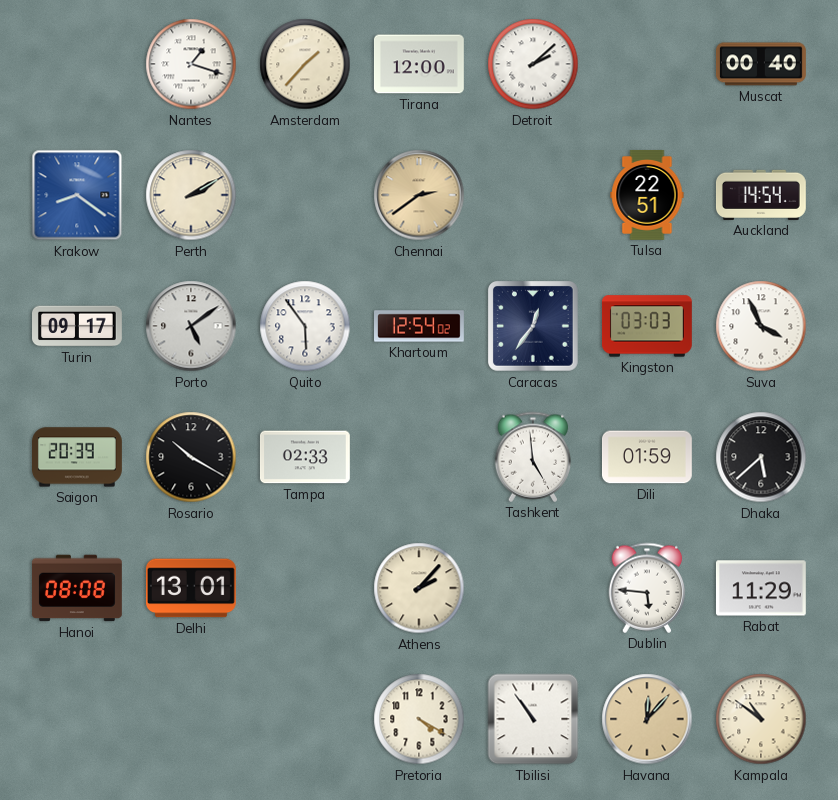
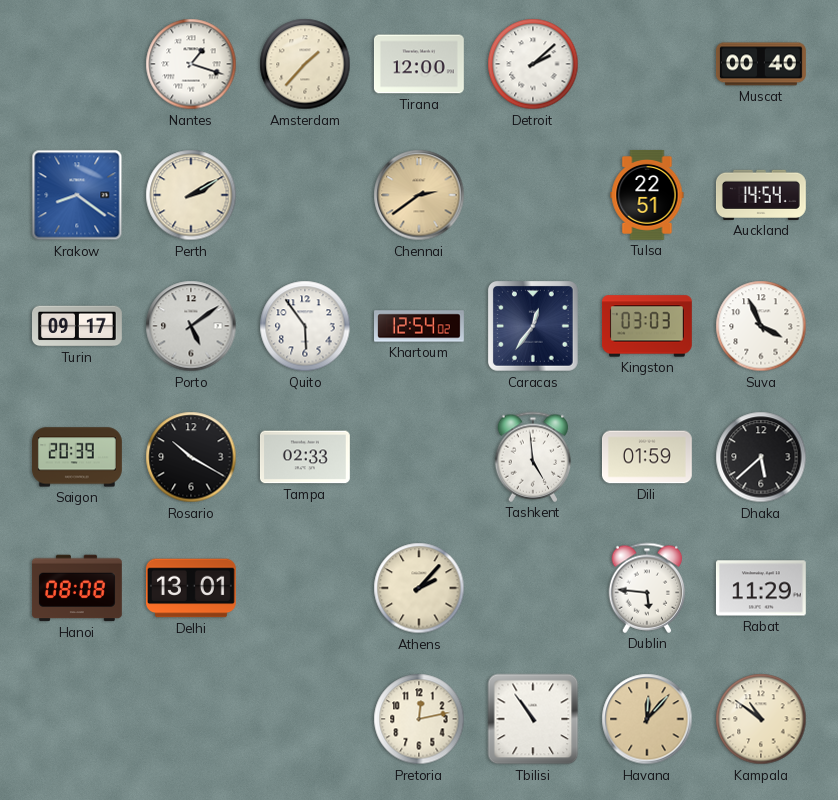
Pretoria: 4:20 -> 12:13 (419, 719)
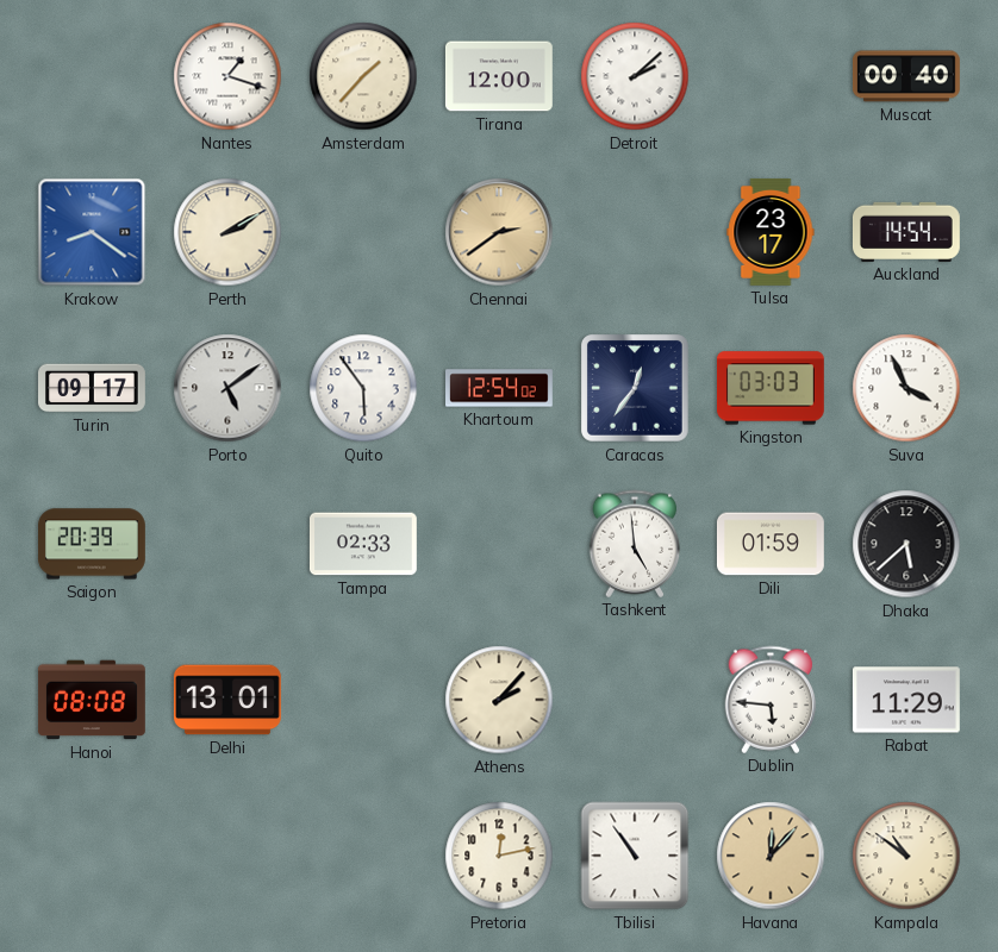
Tulsa: 22:51 -> 23:17 (771, 232)
Rosario: 10:20 -> none (191, 457)
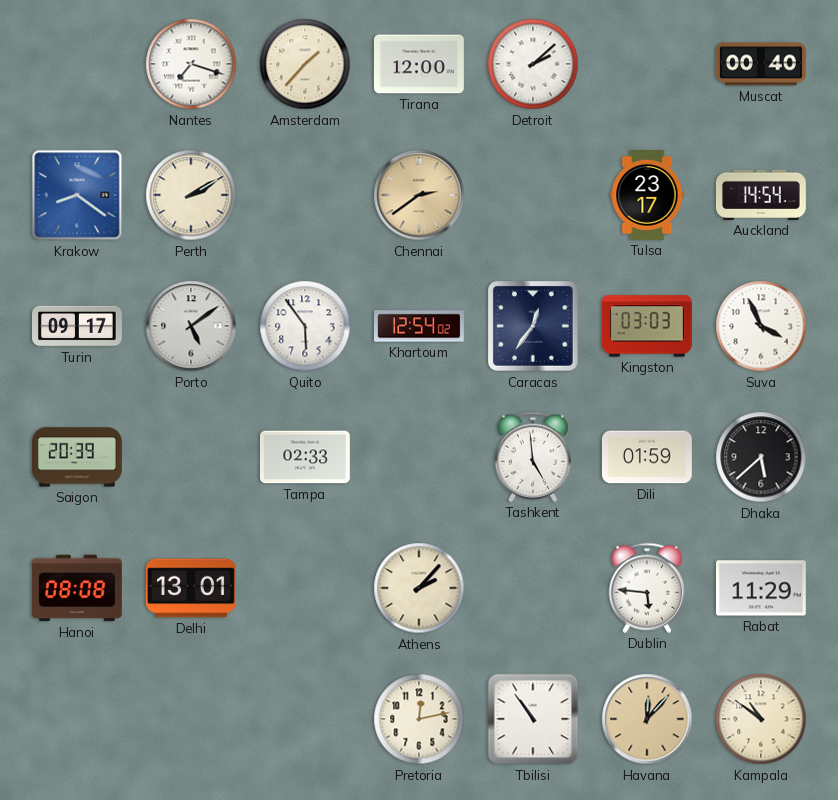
Nantes: 1:18 -> 7:18 (191, 64)
